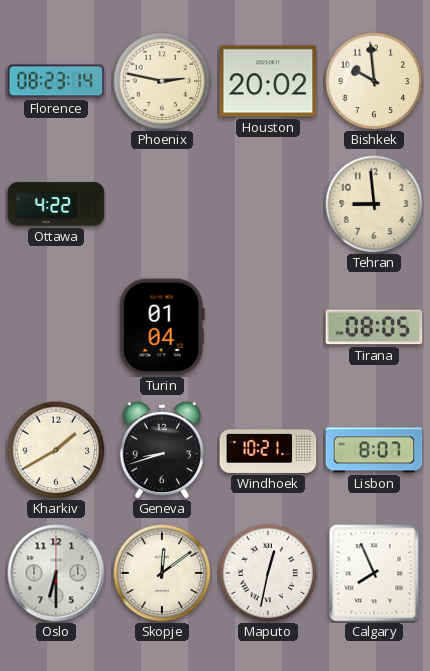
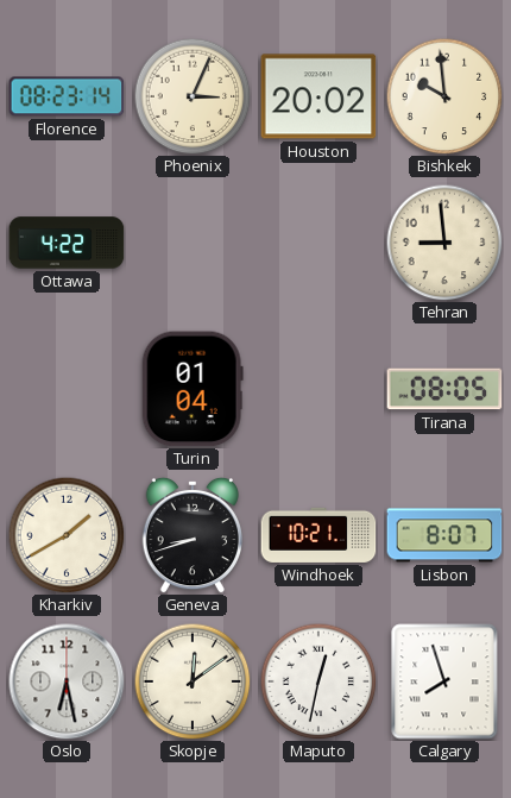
Phoenix: 2:47 -> 3:04 (193, 96)
Oslo: 6:30 -> 6:28 (67, 681)
Calgary: 7:56 -> 7:57 (444, 681)
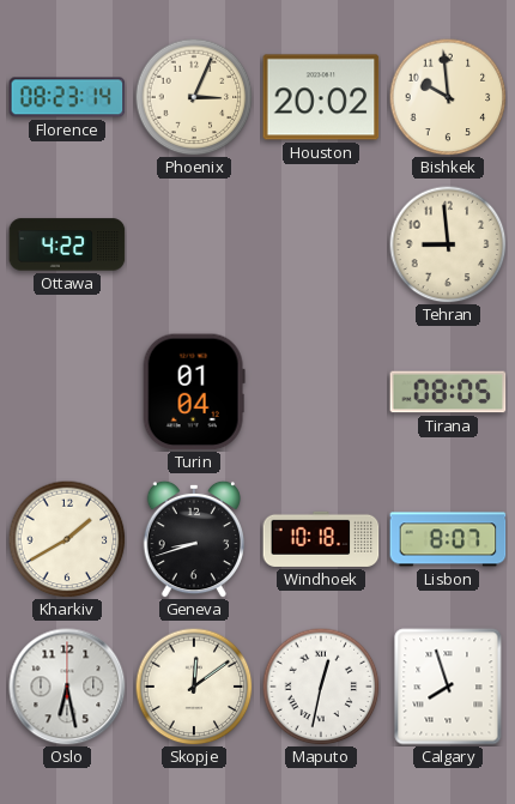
Windhoek: 10:21 -> 10:18 (321, 539)
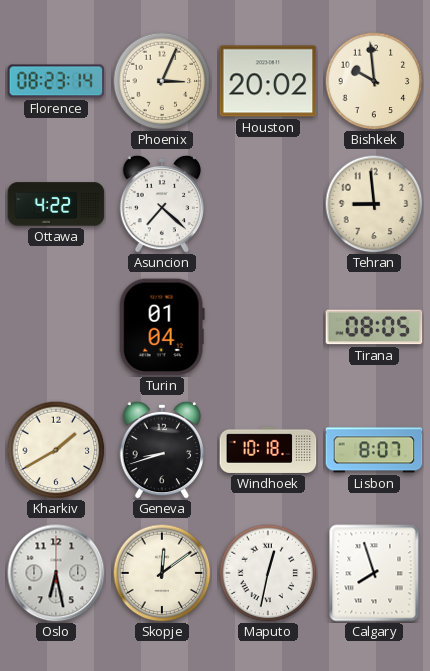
Asuncion: none -> 7:22 (161, 204)
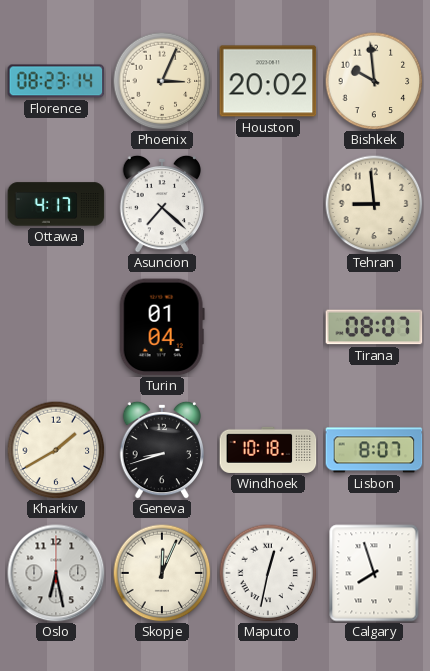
Ottawa: 4:22 -> 4:17 (56, 204)
Tirana: 08:05 -> 08:07 (374, 327)
Skopje: 12:09 -> 12:04 (162, 573)
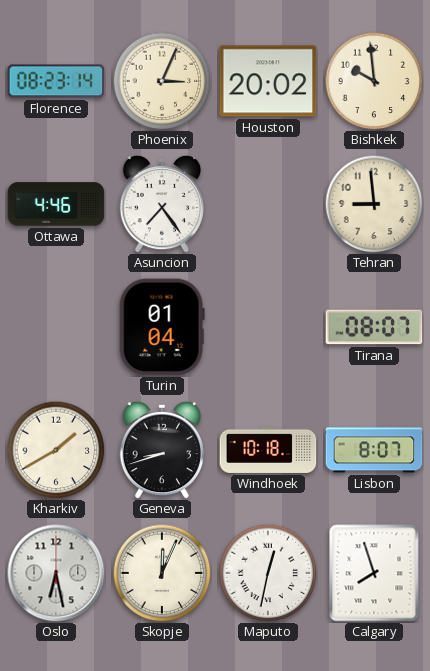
Ottawa: 4:17 -> 4:46 (56, 204)
Asuncion: 7:22 -> 7:24 (161, 204)
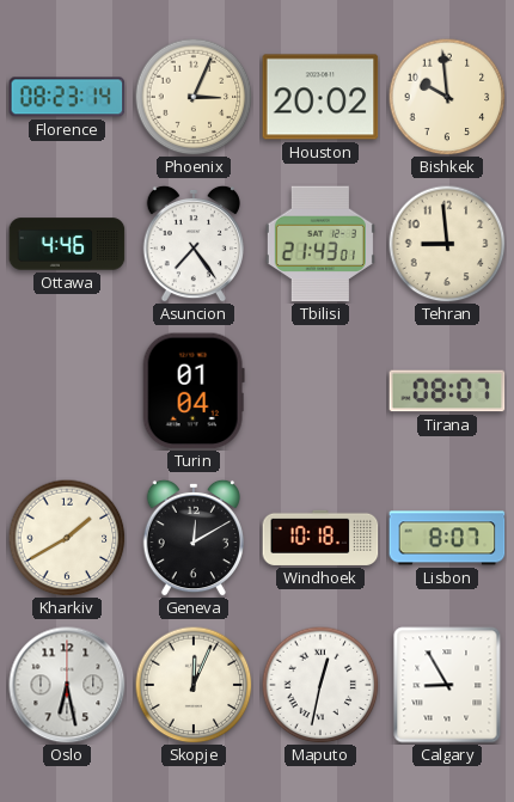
Tbilisi: none -> 21:43 (320, 244)
Geneva: 8:42 -> 12:10 (192, 538)
Calgary: 7:57 -> 8:55 (447, 685)
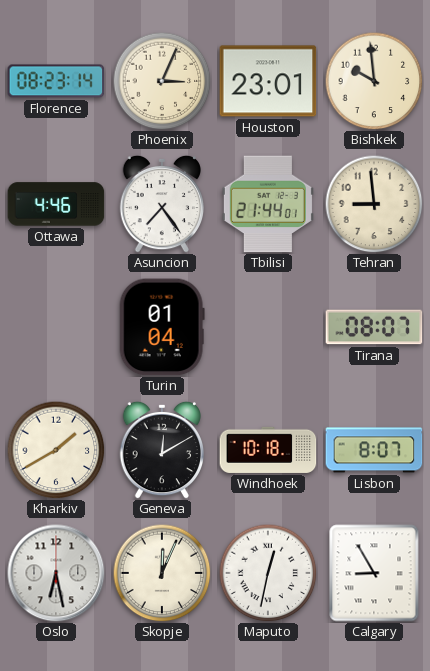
Houston: 20:02 -> 23:01 (268, 81)
Tbilisi: 21:43 -> 21:44 (268, 204)
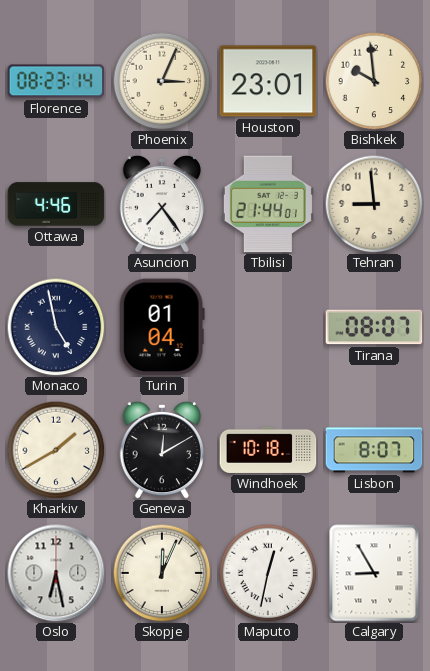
Monaco: none -> 4:58 (56, 327)
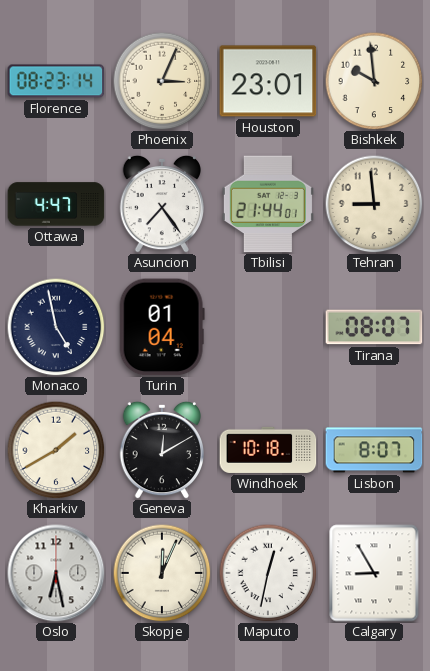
Ottawa: 4:46 -> 4:47 (56, 204)
